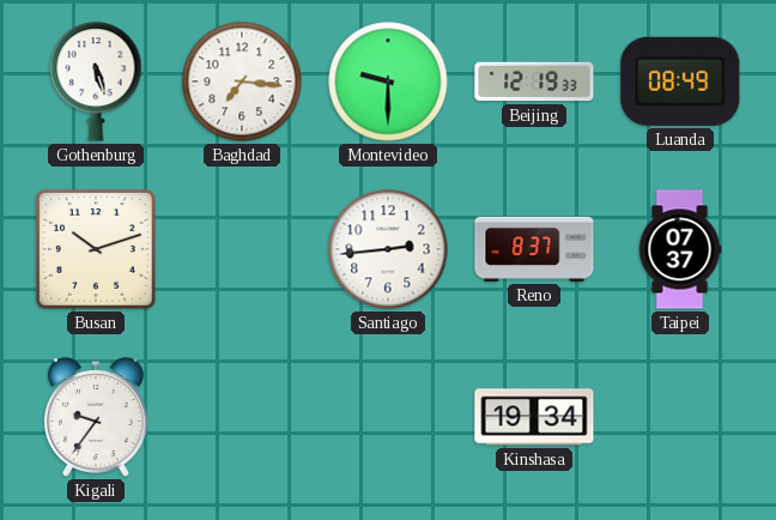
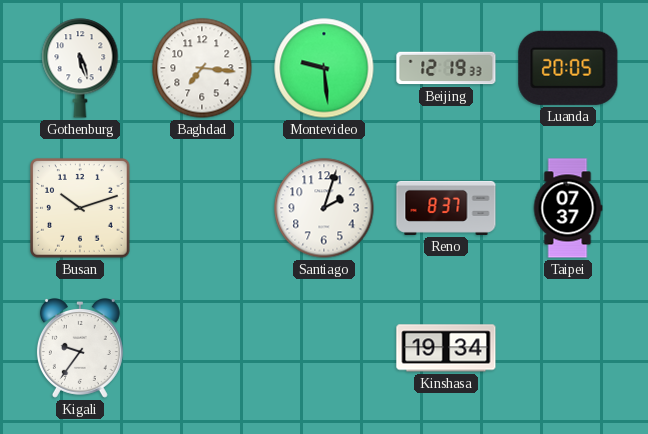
Montevideo: 9:30 -> 9:29 (324, 68)
Luanda: 08:49 -> 20:05 (568, 68)
Santiago: 2:44 -> 2:03 (324, 208)
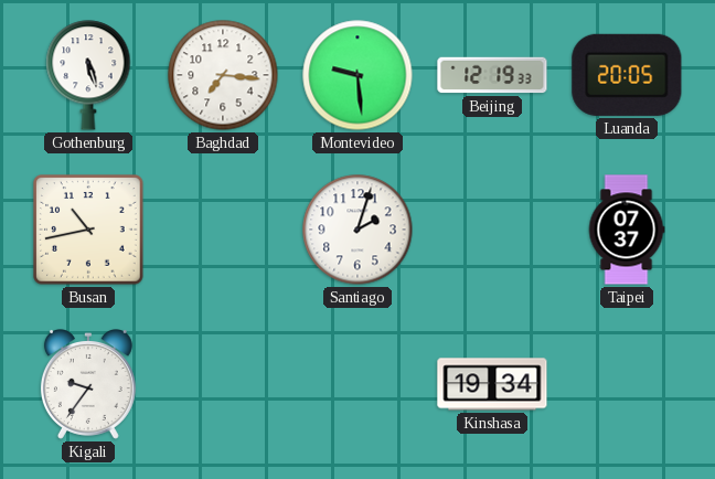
Busan: 10:12 -> 10:43 (88, 230)
Reno: 8:37 -> none (446, 208)
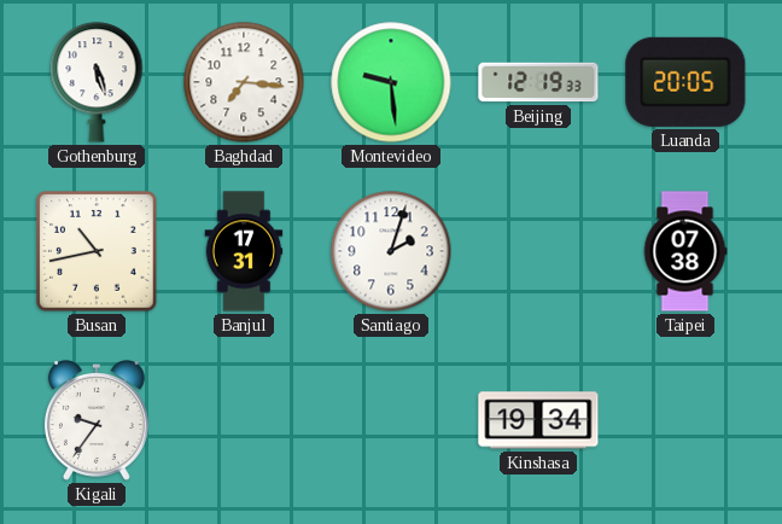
Banjul: none -> 17:31 (244, 251)
Taipei: 07:37 -> 07:38 (685, 251)
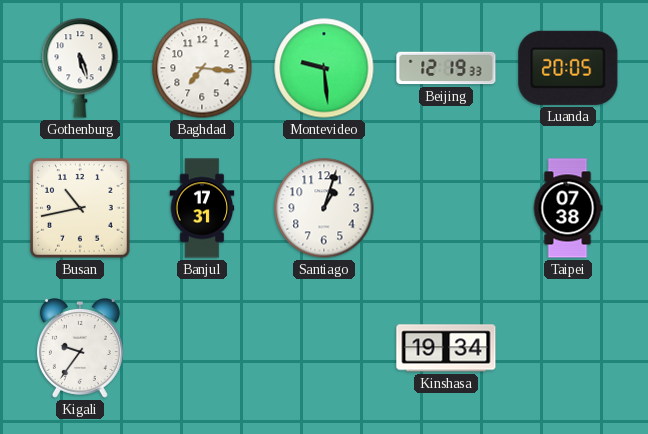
Santiago: 2:03 -> 1:03 (324, 208)
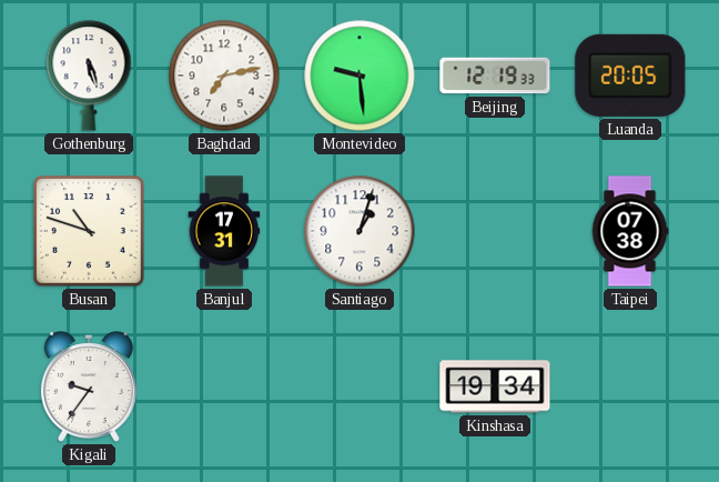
Baghdad: 7:16 -> 7:13 (224, 76)
Busan: 10:43 -> 10:48 (89, 231)
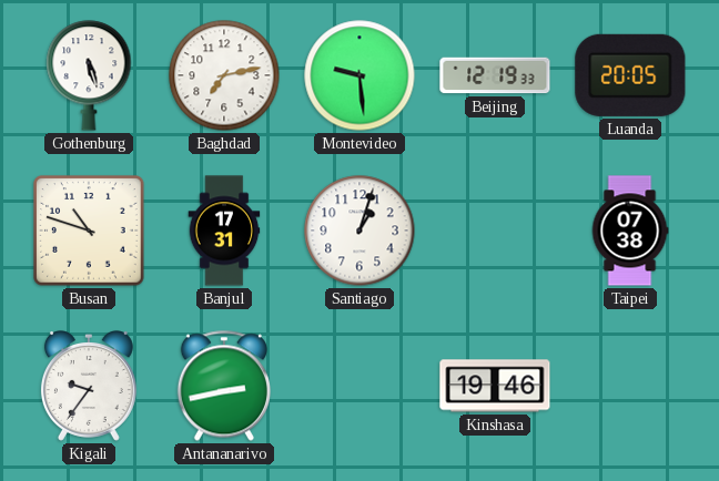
Antananarivo: none -> 2:43 (224, 386)
Kinshasa: 19:34 -> 19:46 (495, 386)
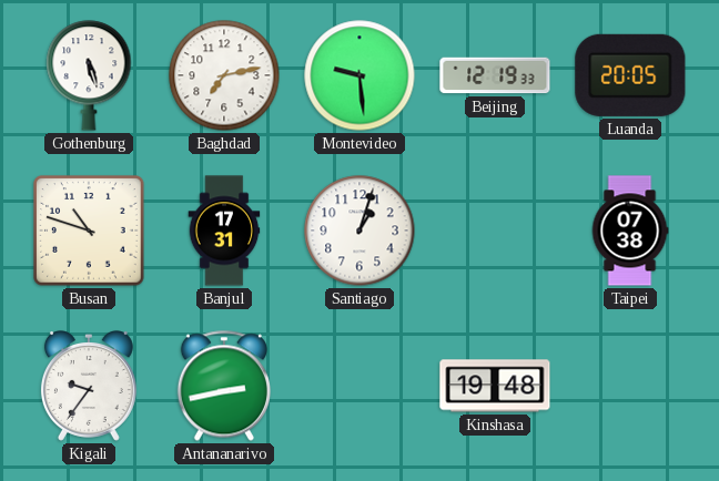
Kinshasa: 19:46 -> 19:48 (495, 386)
